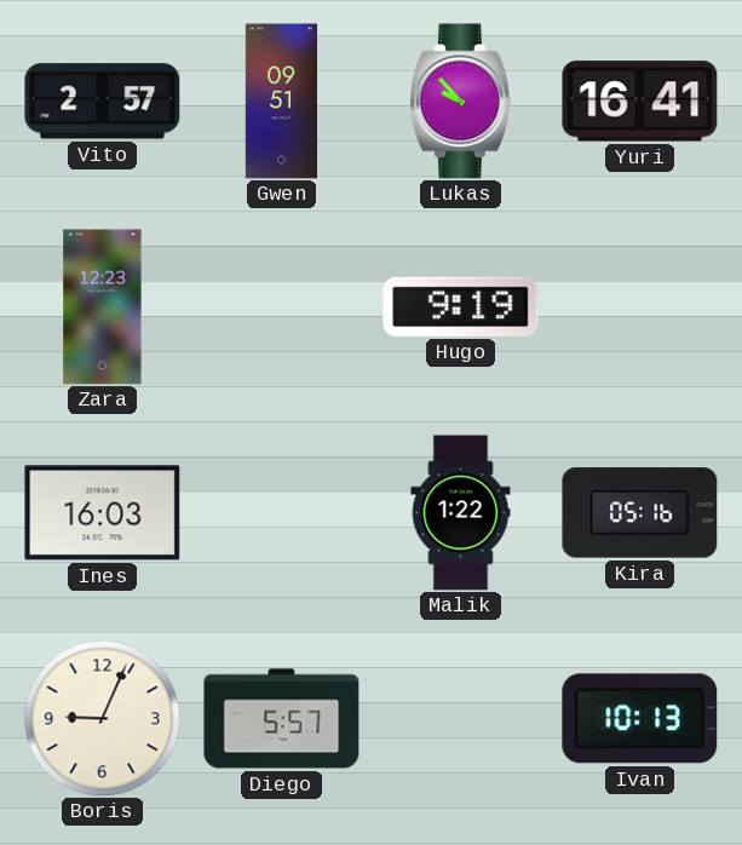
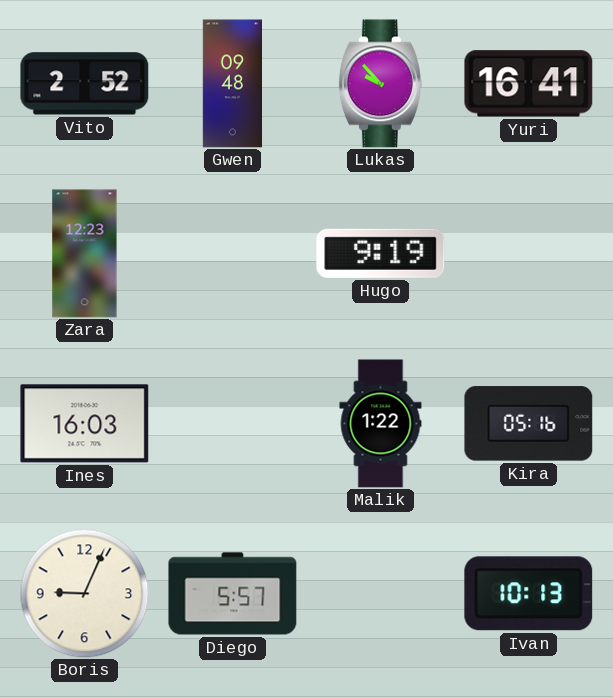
Vito: 2:57 -> 2:52 (85, 84)
Gwen: 09:51 -> 09:48 (232, 84)
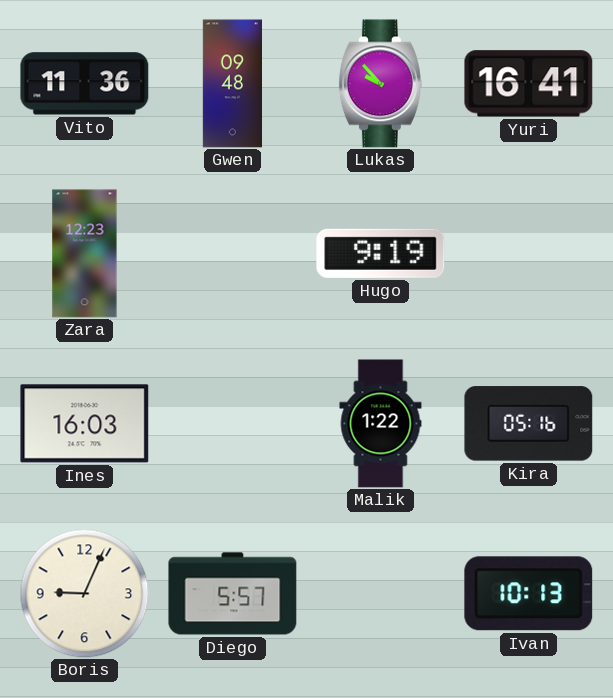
Vito: 2:52 -> 11:36 (85, 84)
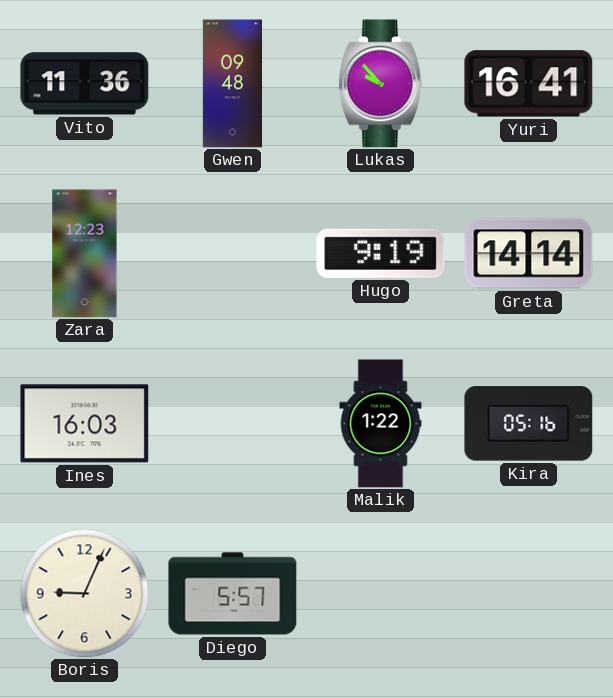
Greta: none -> 14:14 (529, 254)
Ivan: 10:13 -> none (529, 594)
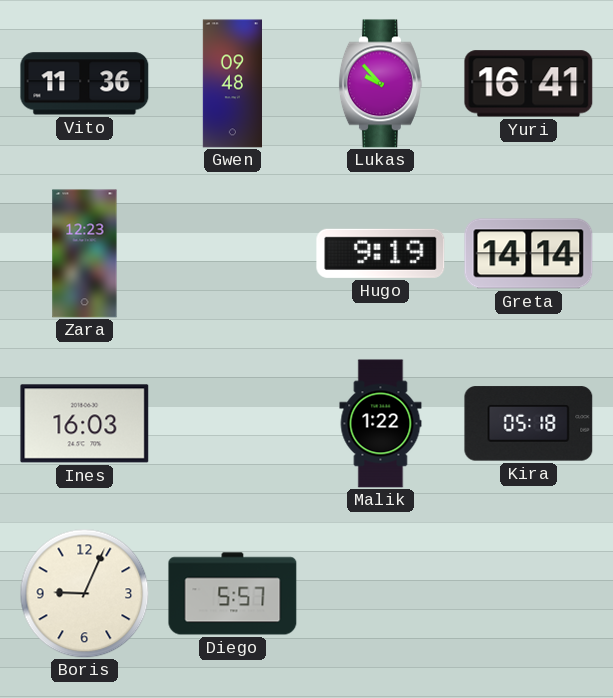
Kira: 05:16 -> 05:18 (529, 424)
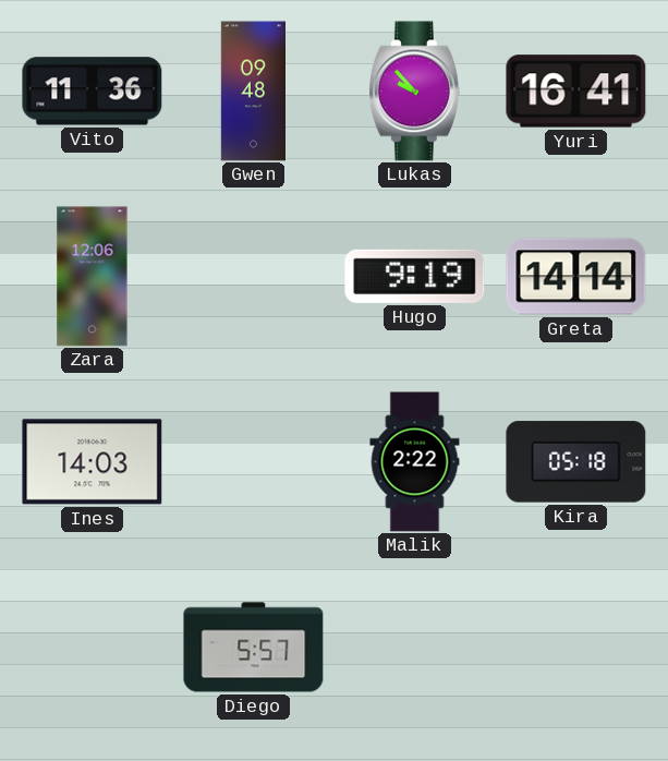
Zara: 12:23 -> 12:06 (93, 277)
Ines: 16:03 -> 14:03 (93, 462)
Malik: 1:22 -> 2:22 (415, 462)
Boris: 9:04 -> none (84, 593)
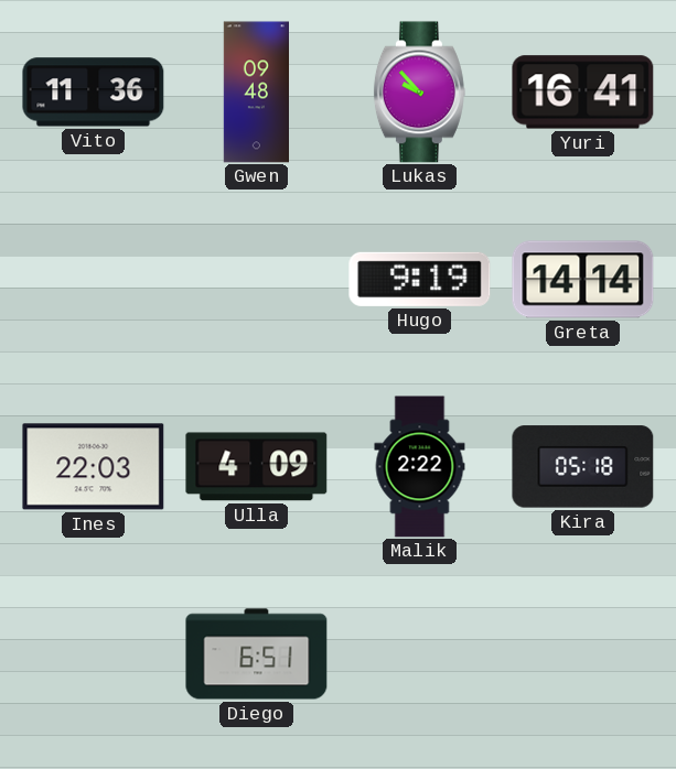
Zara: 12:06 -> none (93, 277)
Ines: 14:03 -> 22:03 (94, 467)
Ulla: none -> 4:09 (257, 467)
Diego: 5:57 -> 6:51 (257, 654)
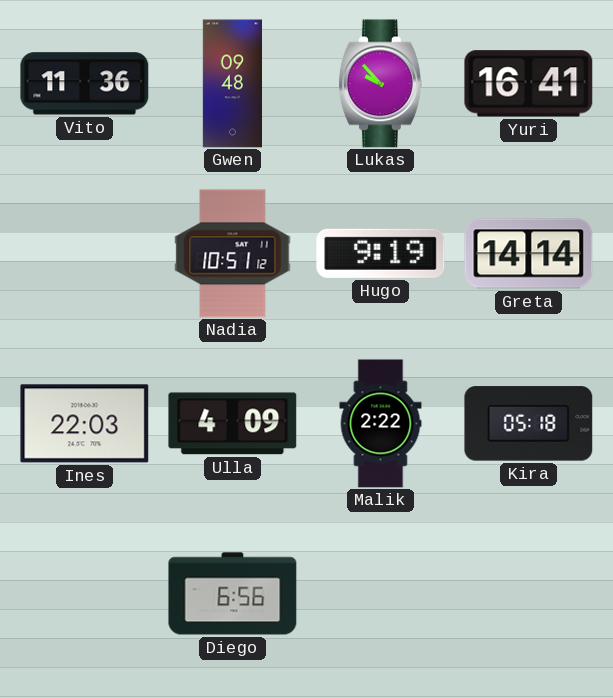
Nadia: none -> 10:51 (233, 254)
Diego: 6:51 -> 6:56 (233, 594)
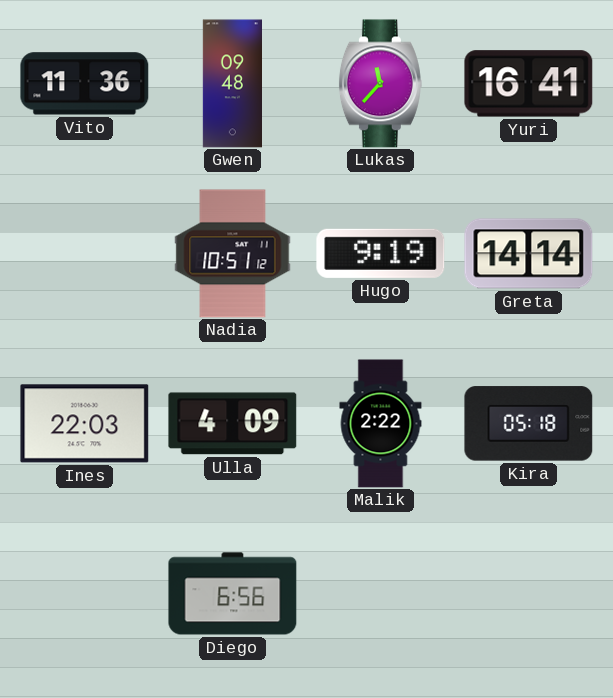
Lukas: 9:53 -> 11:37 (380, 84)
